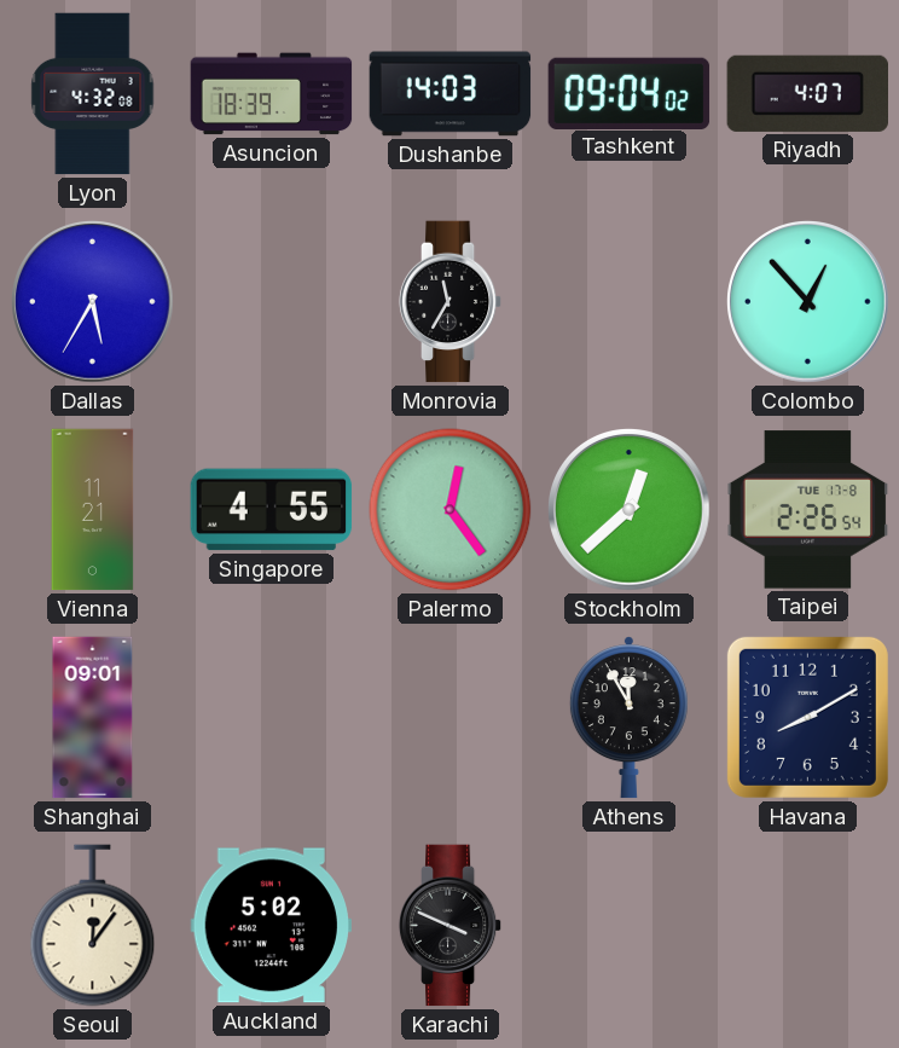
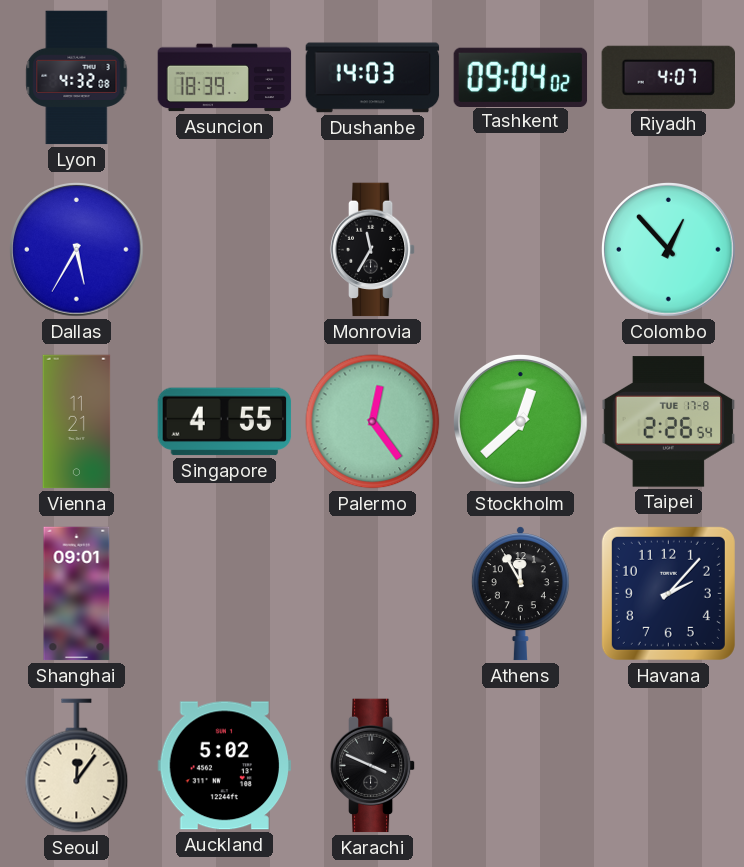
Havana: 8:10 -> 2:07 (668, 593)
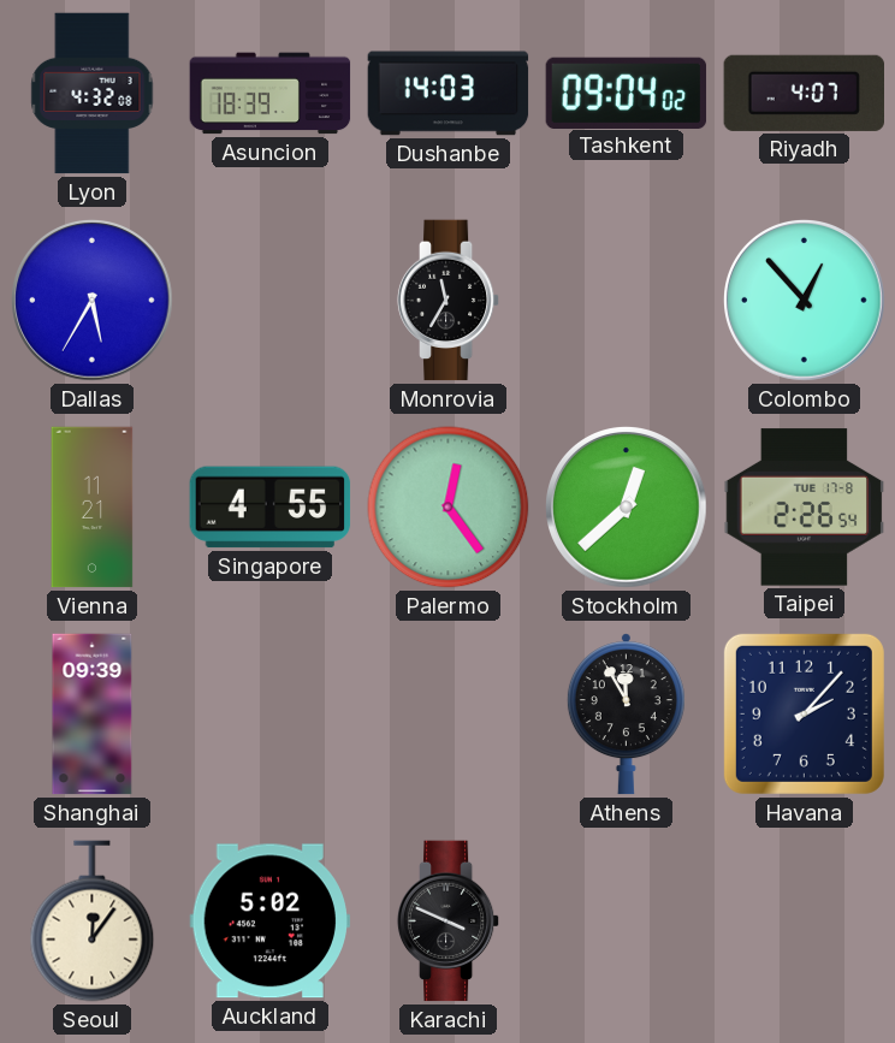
Shanghai: 09:01 -> 09:39 (93, 715)
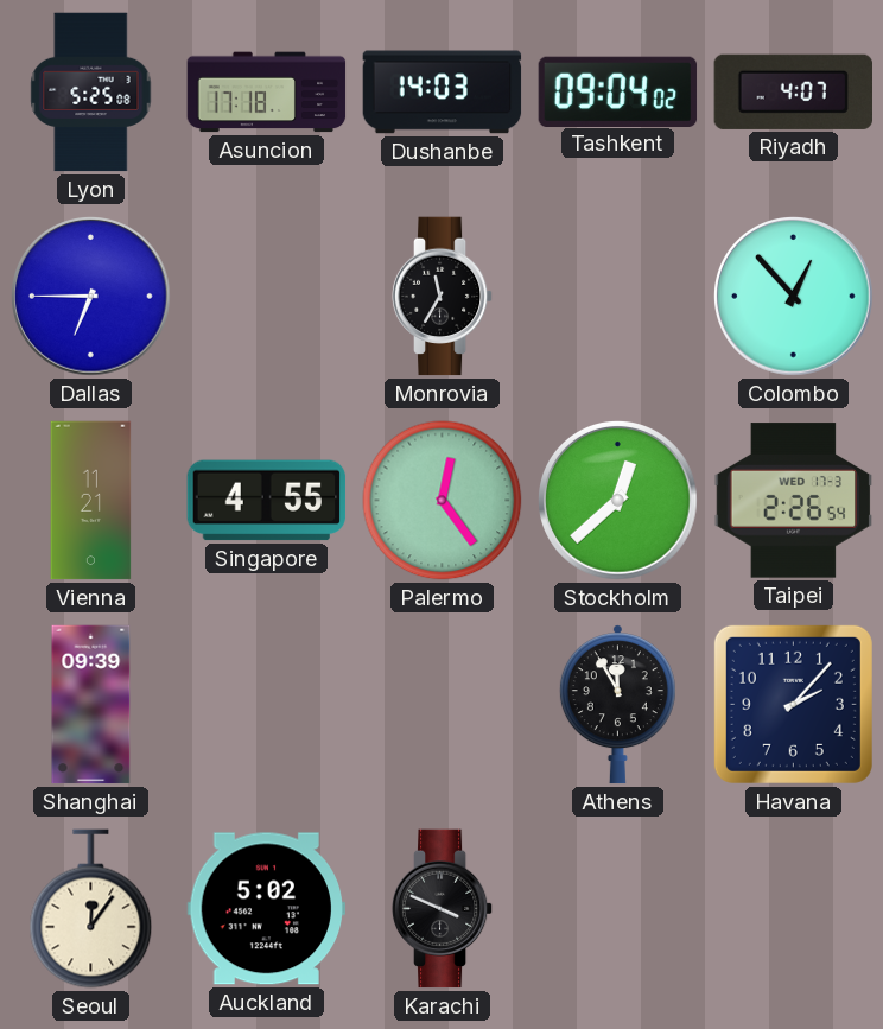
Lyon: 4:32 -> 5:25 (91, 93)
Asuncion: 18:39 -> 17:18 (267, 93)
Dallas: 5:35 -> 6:45 (91, 297)
Taipei date: TUE 17-8 -> WED 17-3 (794, 501)
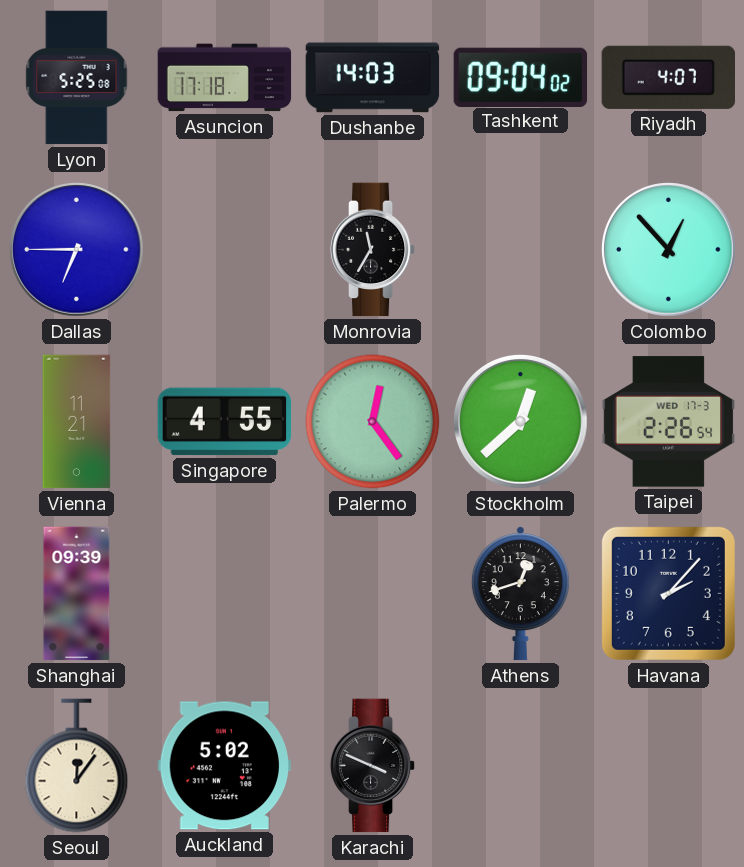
Athens: 11:55 -> 12:42 (520, 594)
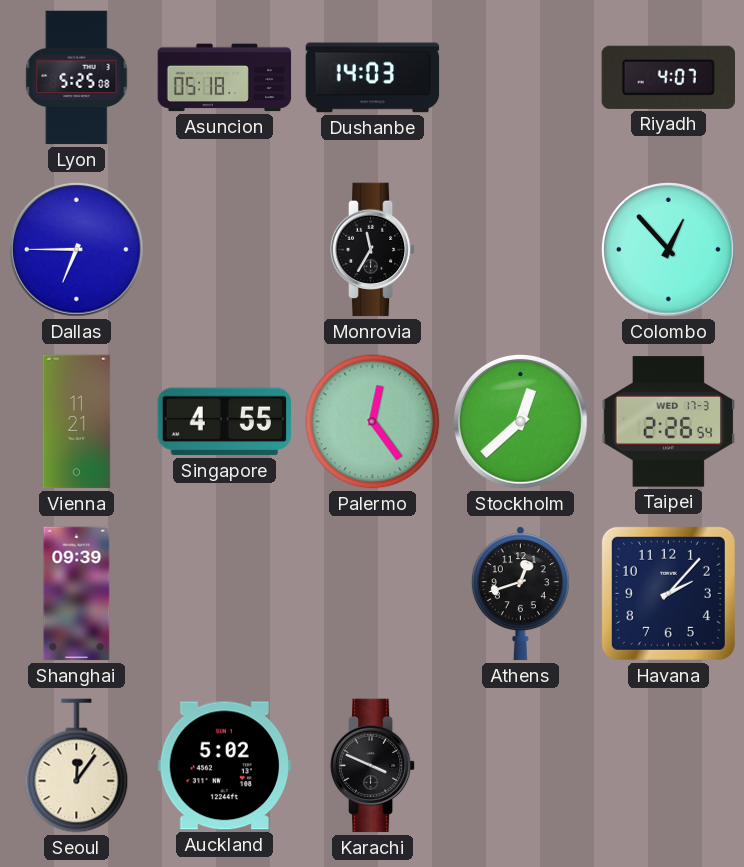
Asuncion: 17:18 -> 05:18 (225, 78)
Tashkent: 09:04 -> none (521, 77)
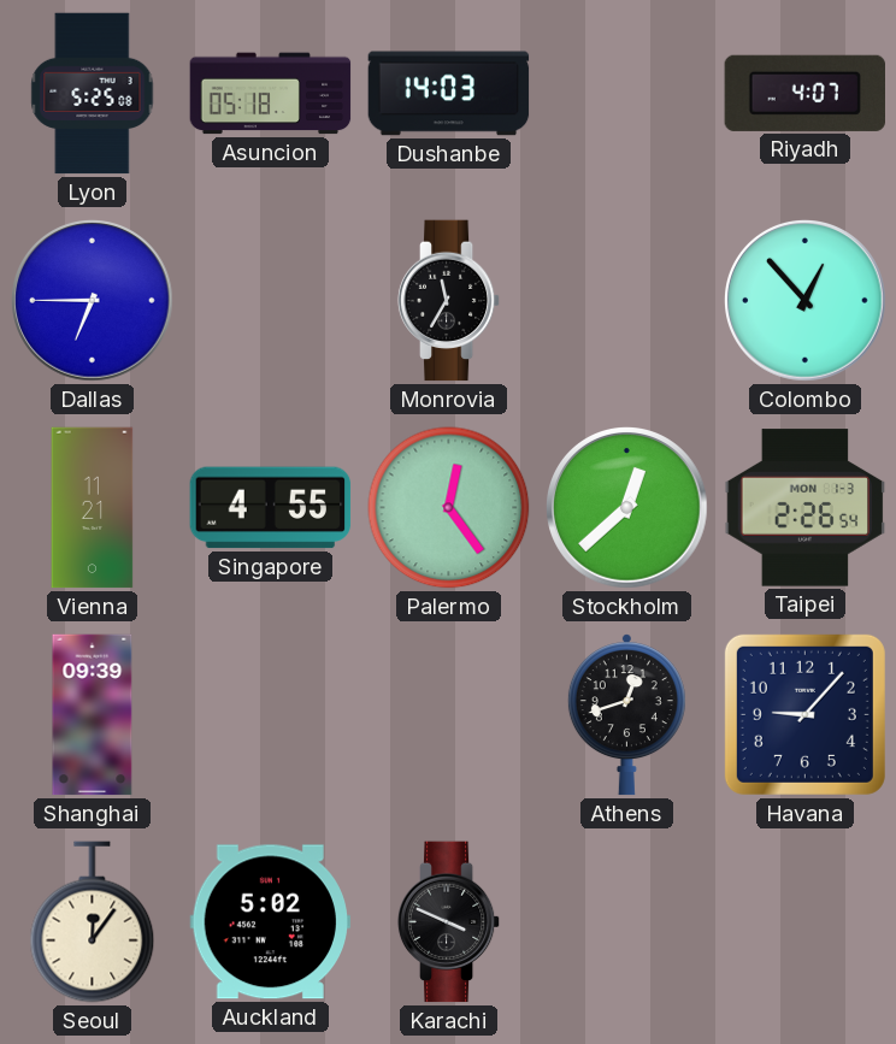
Taipei date: WED 17-3 -> MON 1-3 (806, 508)
Havana: 2:07 -> 9:07 (804, 714)
